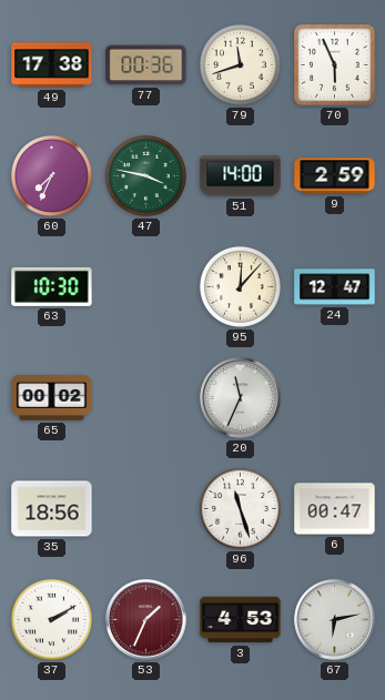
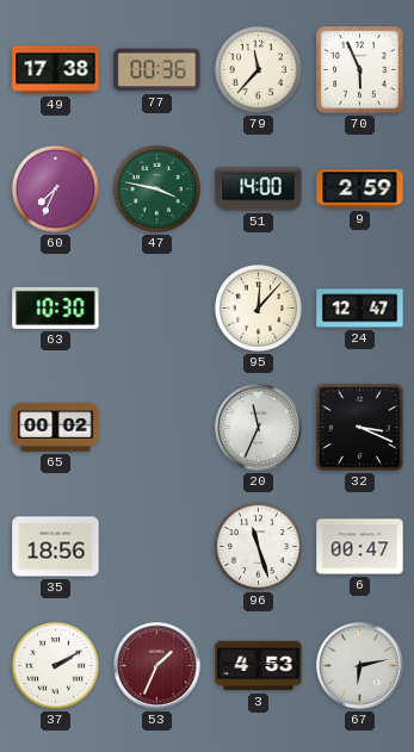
79: 11:42 -> 11:37 (258, 69)
32: none -> 3:19 (359, 427)
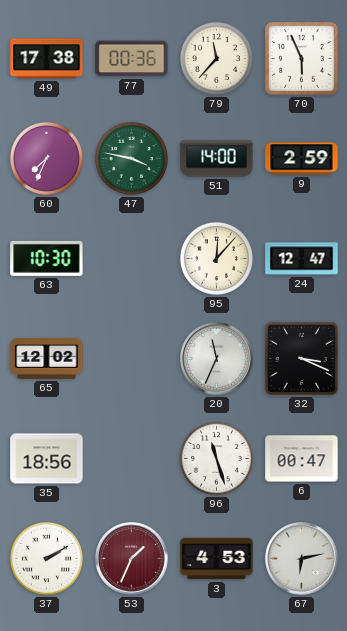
65: 00:02 -> 12:02 (47, 359)
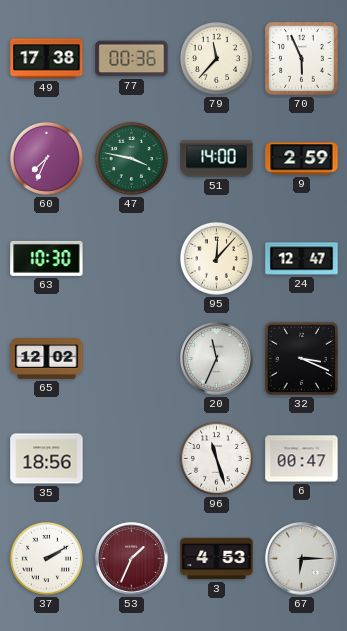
67: 6:13 -> 6:15 (302, 559)
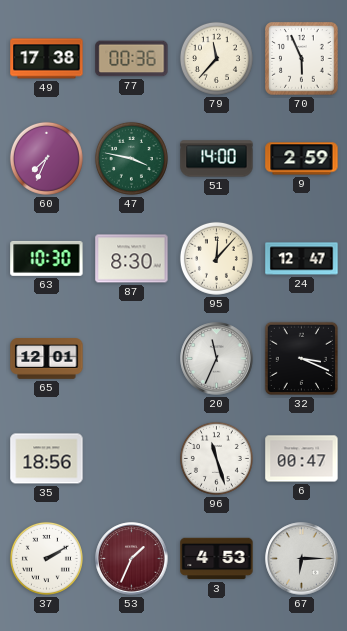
87: none -> 8:30 (132, 259)
65: 12:02 -> 12:01 (47, 359)
